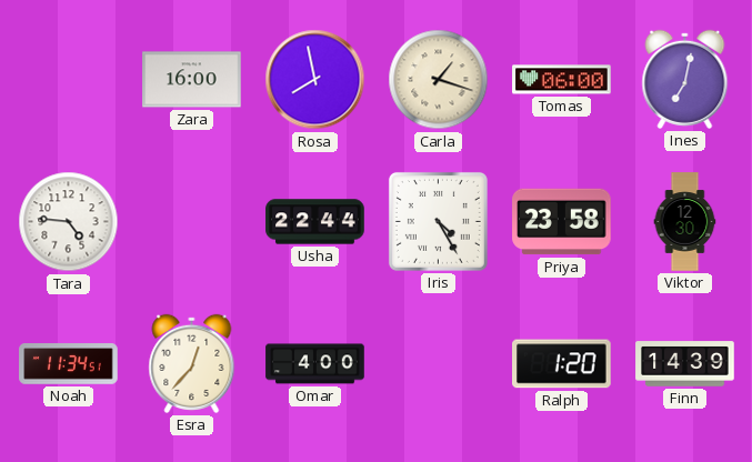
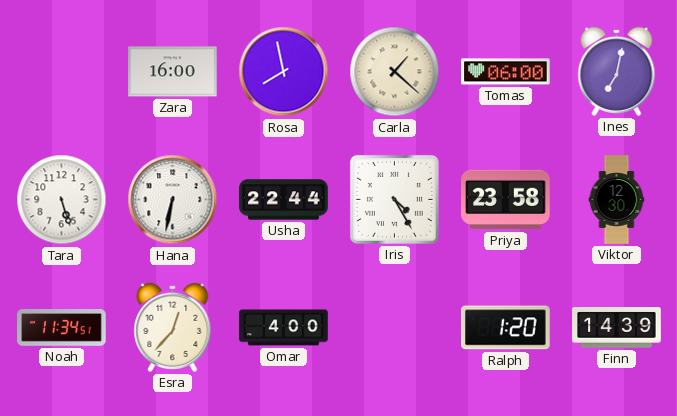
Carla: 1:18 -> 1:22 (395, 72)
Tara: 4:46 -> 5:27 (62, 200)
Hana: none -> 6:32 (173, 200)
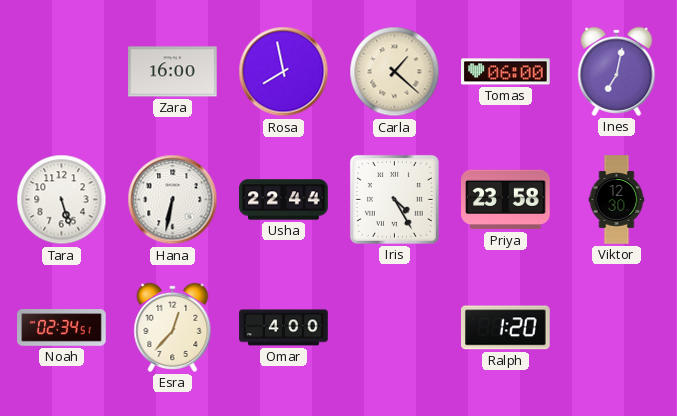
Noah: 11:34 -> 02:34 (62, 328)
Finn: 14:39 -> none (617, 328)
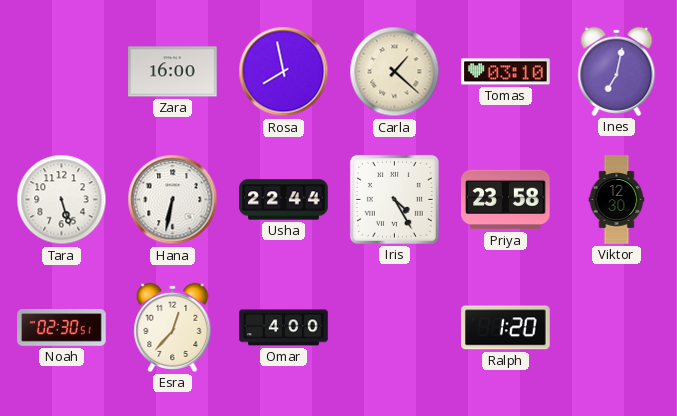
Tomas: 06:00 -> 03:10 (506, 72)
Noah: 02:34 -> 02:30 (62, 328)
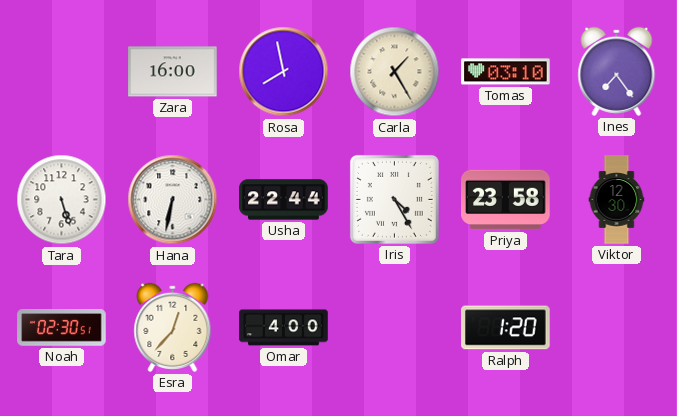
Carla: 1:22 -> 1:25 (395, 72)
Ines: 7:02 -> 7:24 (617, 71)
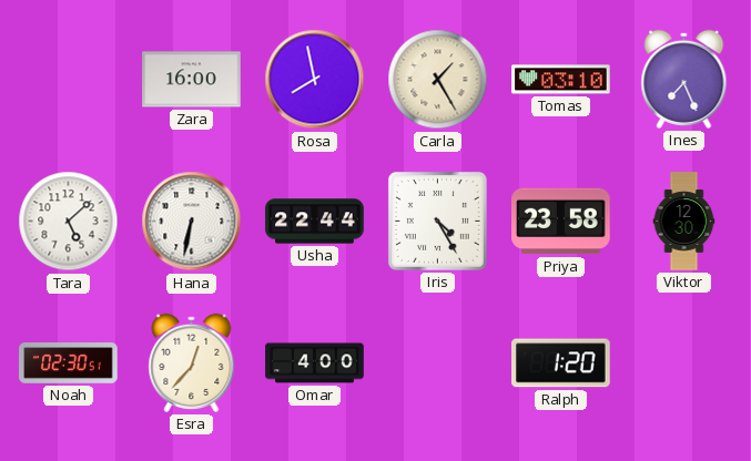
Ines: 7:24 -> 7:26 (684, 79)
Tara: 5:27 -> 5:08 (69, 222)
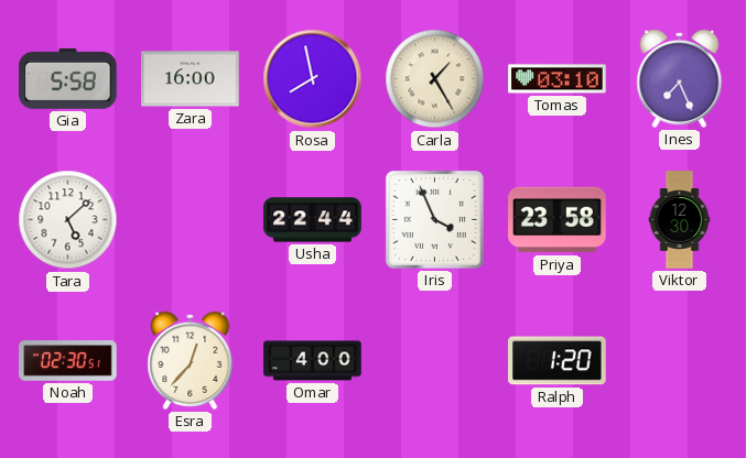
Gia: none -> 5:58 (68, 78)
Hana: 6:32 -> none (192, 222)
Iris: 4:25 -> 3:56 (434, 219)
